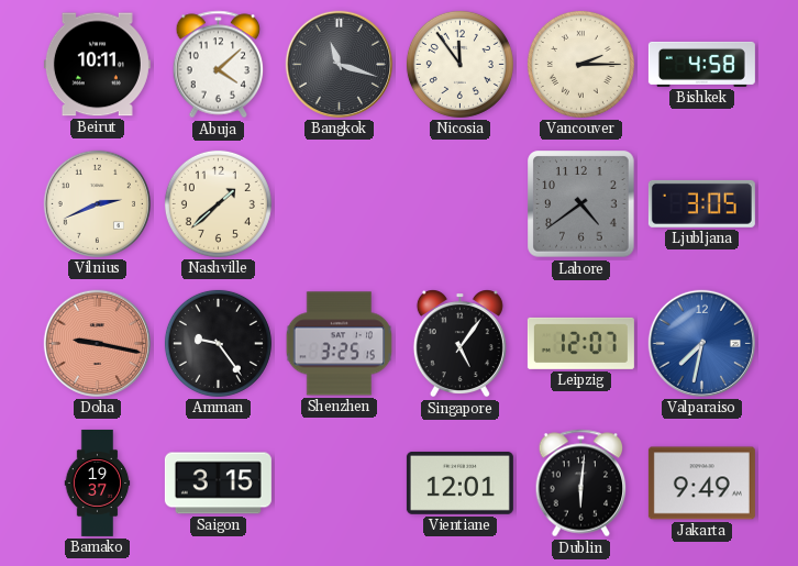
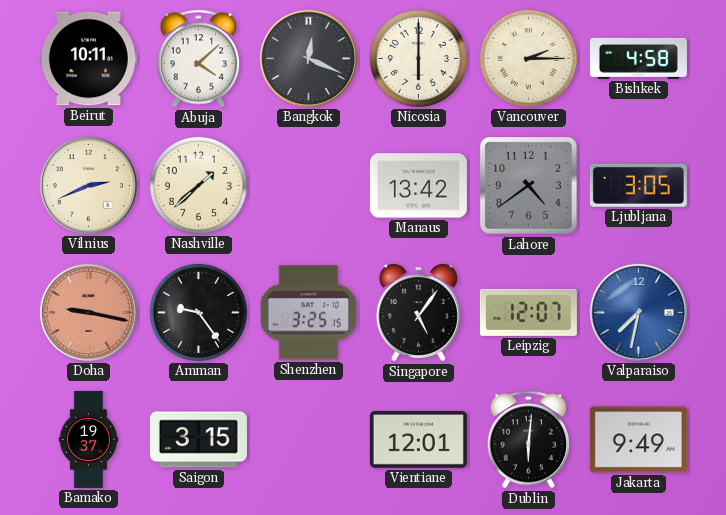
Bangkok: 11:18 -> 12:19 (308, 58)
Nicosia: 11:54 -> 6:00 (418, 58)
Manaus: none -> 13:42 (418, 186)
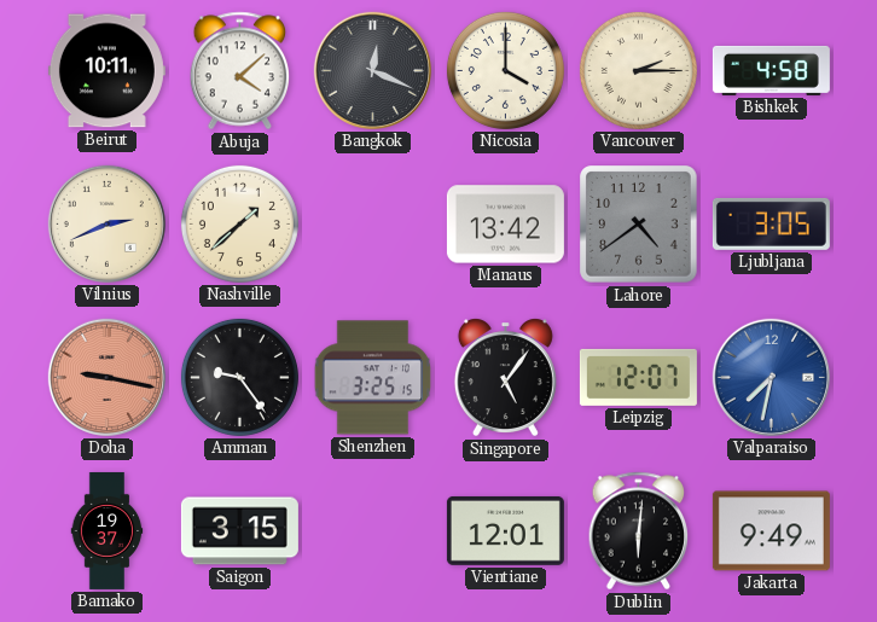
Nicosia: 6:00 -> 4:00 (505, 70)
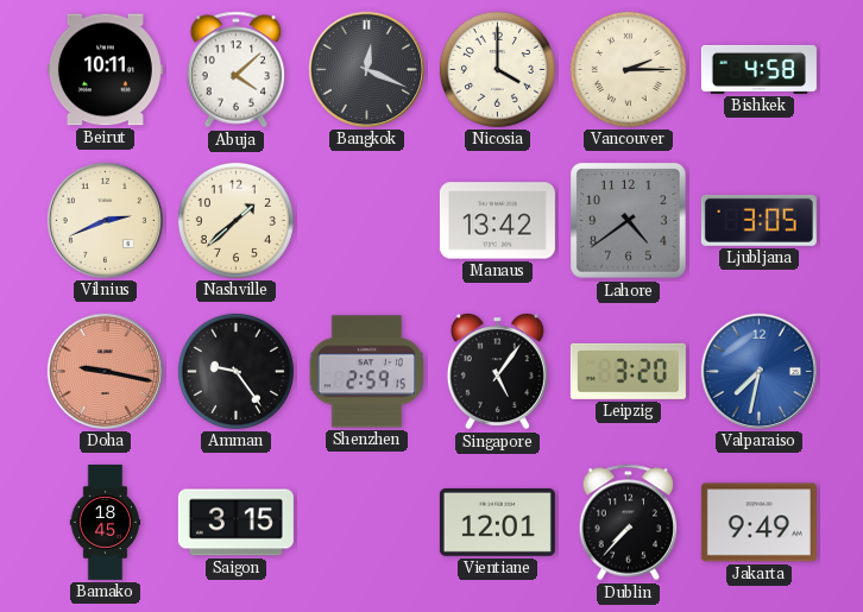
Shenzhen: 3:25 -> 2:59 (367, 372)
Leipzig: 12:07 -> 3:20 (628, 371)
Bamako: 19:37 -> 18:45 (106, 522)
Dublin: 6:01 -> 7:37 (629, 523)
